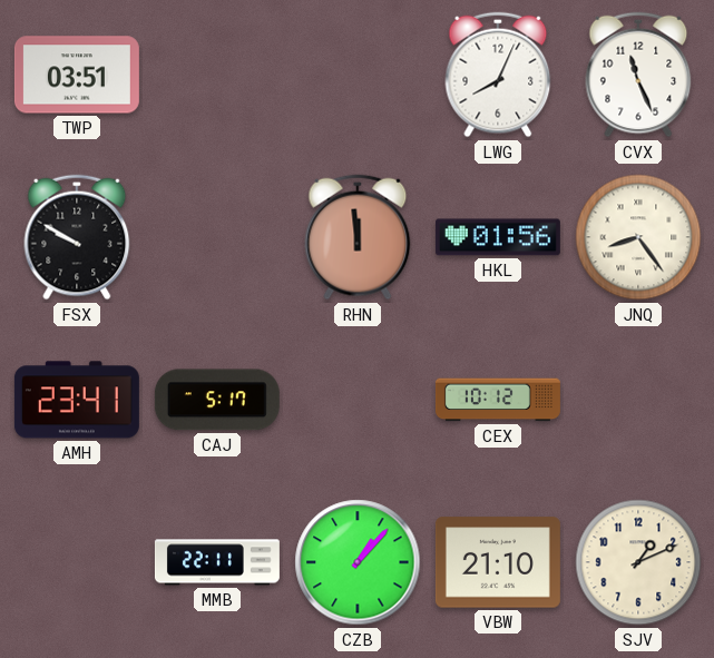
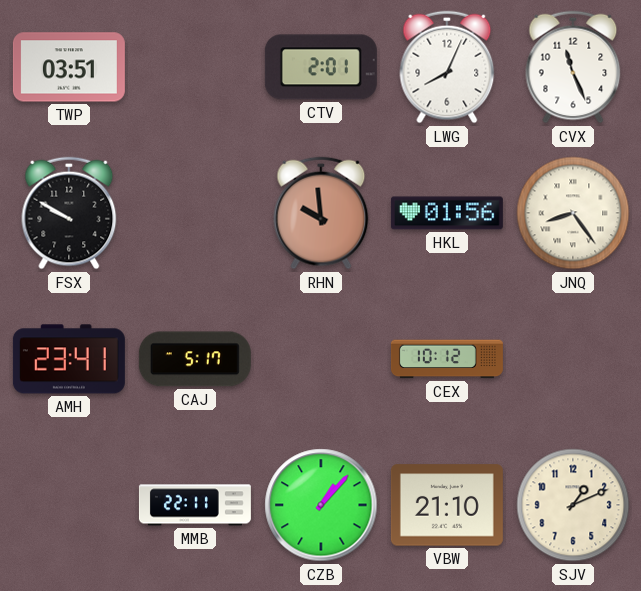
CTV: none -> 2:01 (321, 67)
RHN: 11:59 -> 9:59 (321, 213)
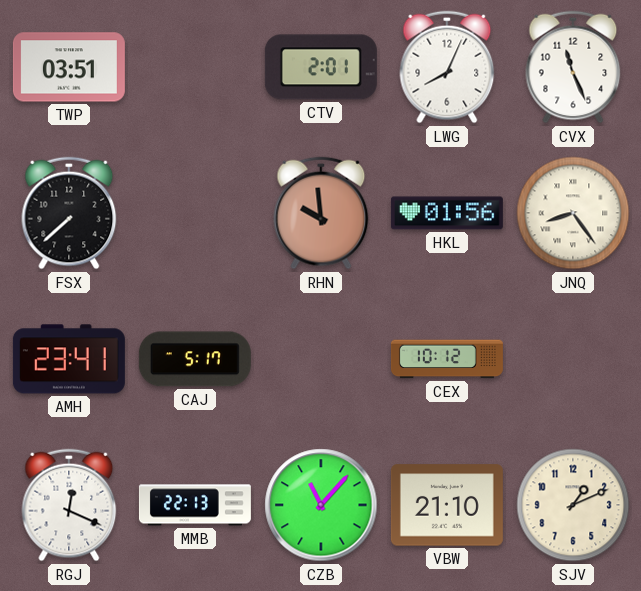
FSX: 9:50 -> 7:38 (69, 213)
RGJ: none -> 12:19 (69, 505)
MMB: 22:11 -> 22:13 (195, 505)
CZB: 1:07 -> 11:07 (321, 505)
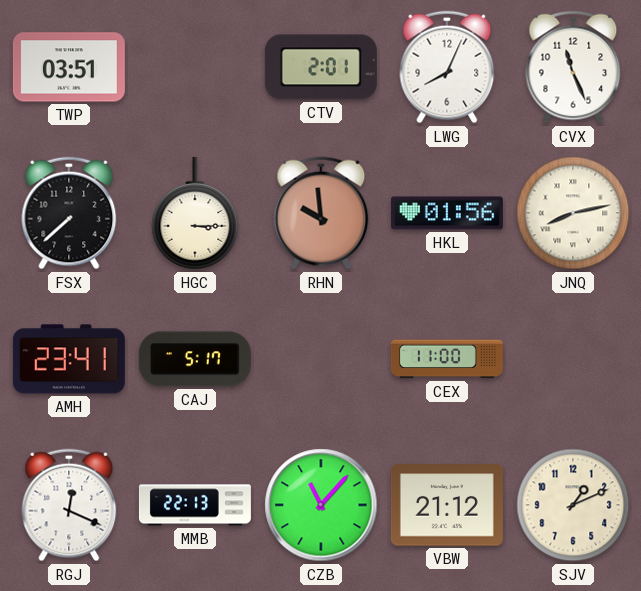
HGC: none -> 3:15 (195, 213)
JNQ: 8:24 -> 8:13 (573, 213)
CEX: 10:12 -> 11:00 (447, 359)
VBW: 21:10 -> 21:12 (447, 505)
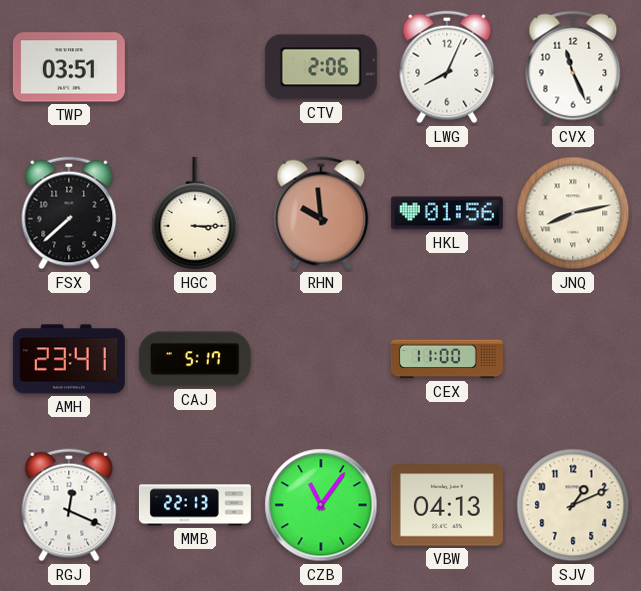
CTV: 2:01 -> 2:06 (321, 67)
CZB: 11:07 -> 11:06 (321, 505)
VBW: 21:12 -> 04:13 (447, 505)
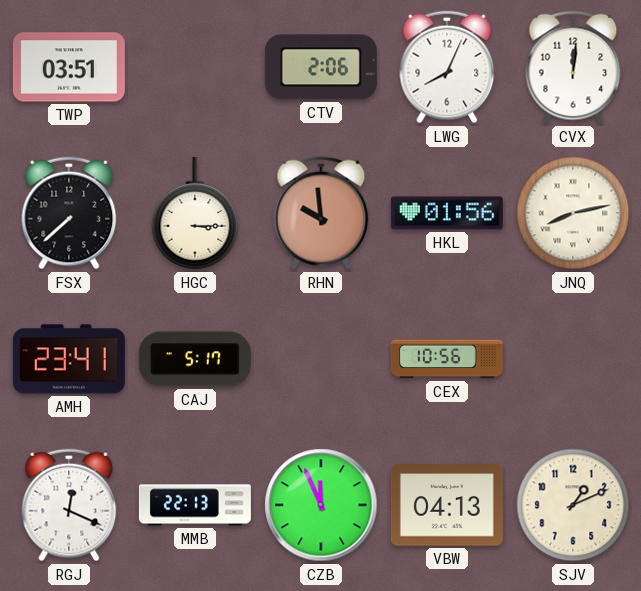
CVX: 11:26 -> 12:01 (573, 67)
CEX: 11:00 -> 10:56 (447, 359)
CZB: 11:06 -> 11:56 (321, 505)
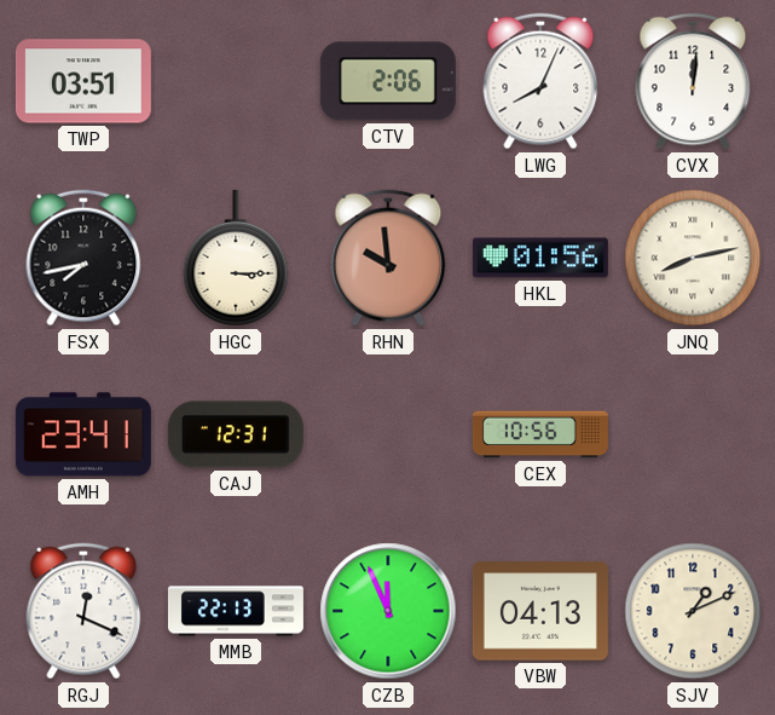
FSX: 7:38 -> 7:43 (83, 258)
CAJ: 5:17 -> 12:31 (236, 434)
